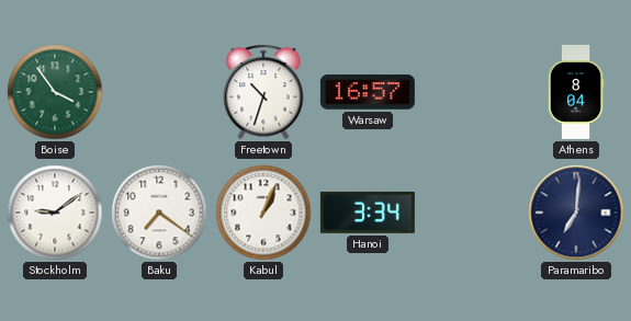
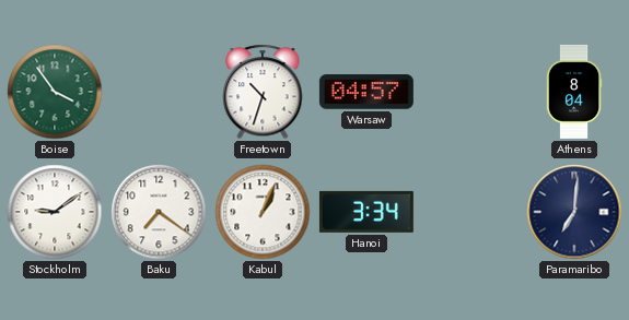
Warsaw: 16:57 -> 04:57 (366, 92)
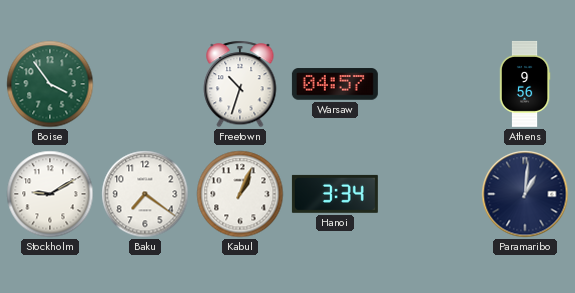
Athens: 8:04 -> 9:56 (525, 84)
Stockholm: 9:09 -> 9:10 (50, 194)
Paramaribo: 7:01 -> 1:01 (525, 194)
